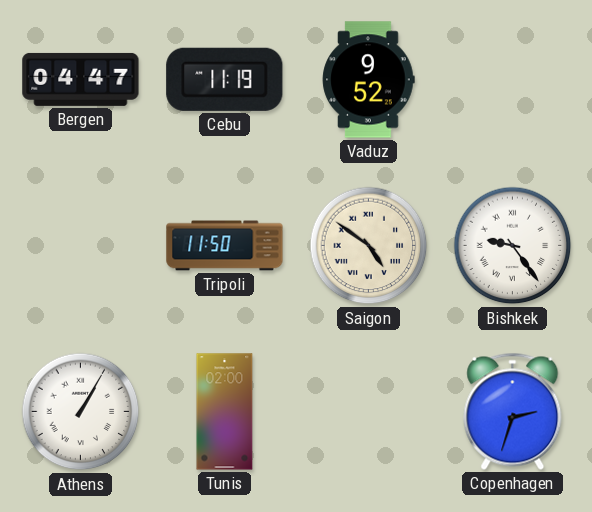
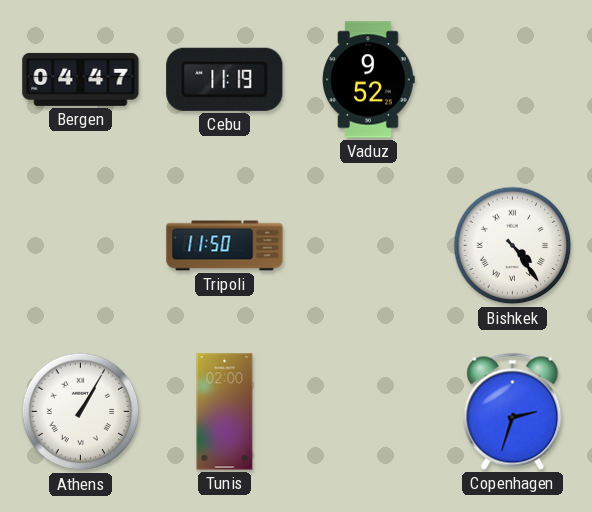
Saigon: 4:51 -> none (369, 246)
Bishkek: 9:24 -> 4:24 (513, 246)
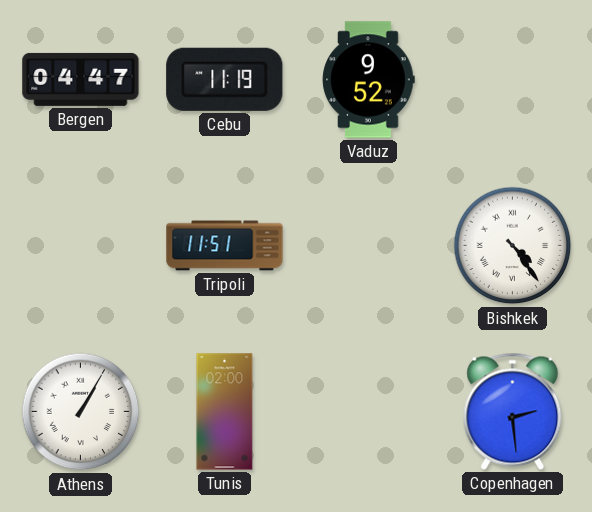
Tripoli: 11:50 -> 11:51 (225, 246)
Copenhagen: 2:33 -> 2:29 (513, 411)
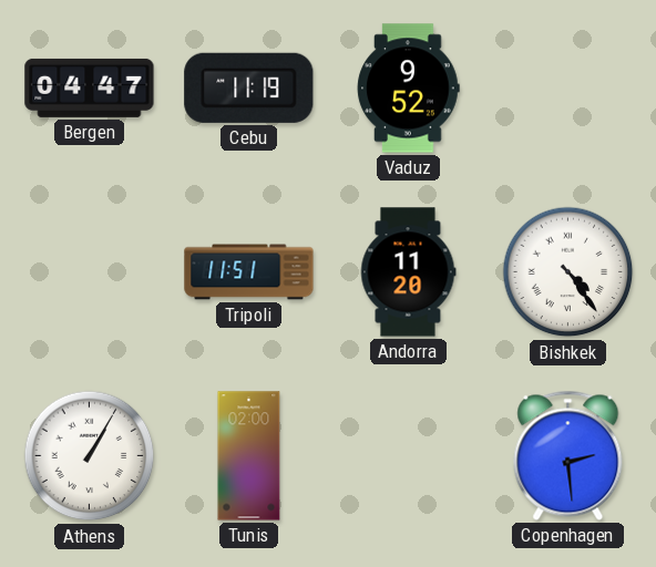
Andorra: none -> 11:20 (408, 272)
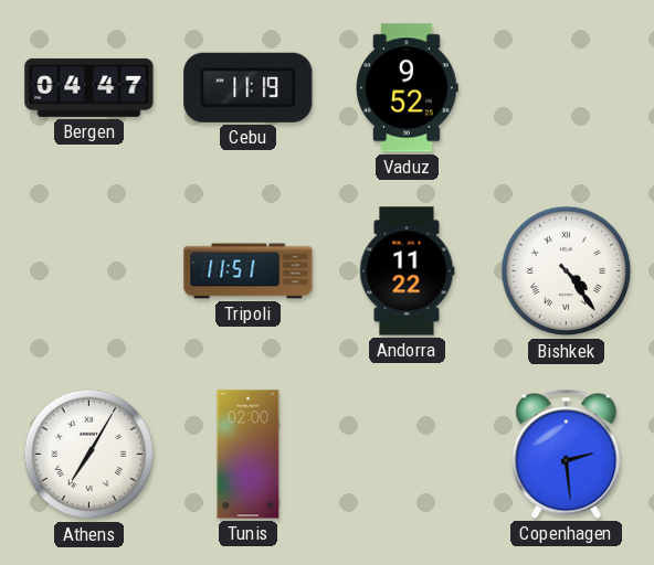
Andorra: 11:20 -> 11:22 (407, 271)
Athens: 1:05 -> 7:05 (89, 455)
